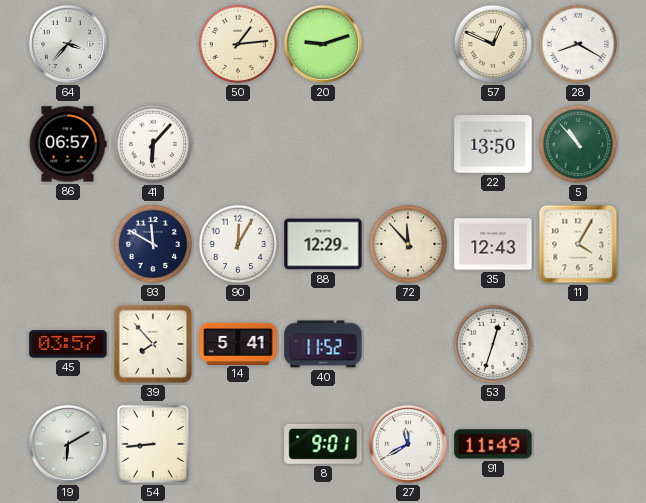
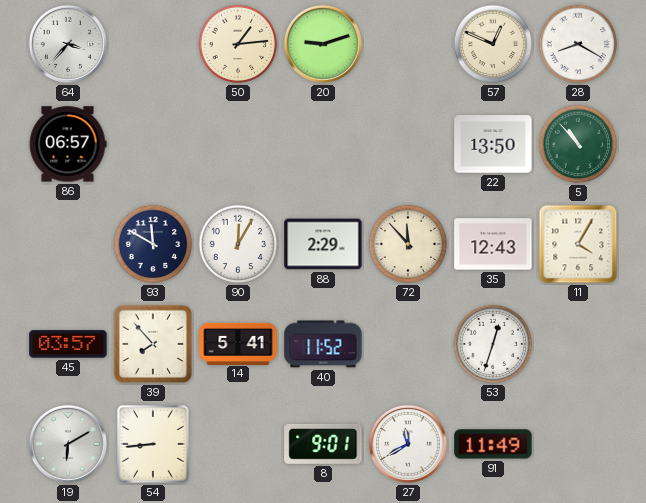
41: 6:07 -> none (153, 144)
88: 12:29 -> 2:29 (323, 244)
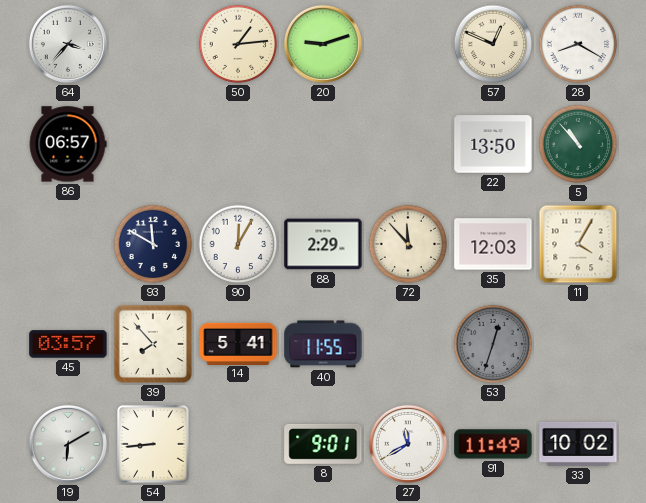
35: 12:43 -> 12:03 (493, 244)
40: 11:52 -> 11:55 (323, 344)
53 dial: white -> grey (493, 344)
33: none -> 10:02 (578, 444)
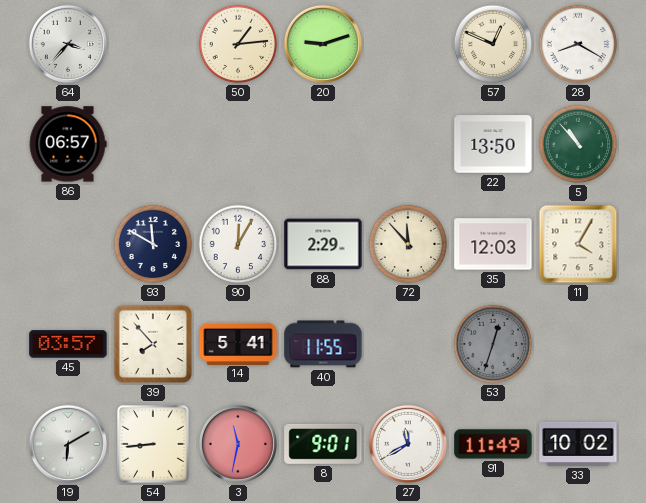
3: none -> 11:32 (238, 444)
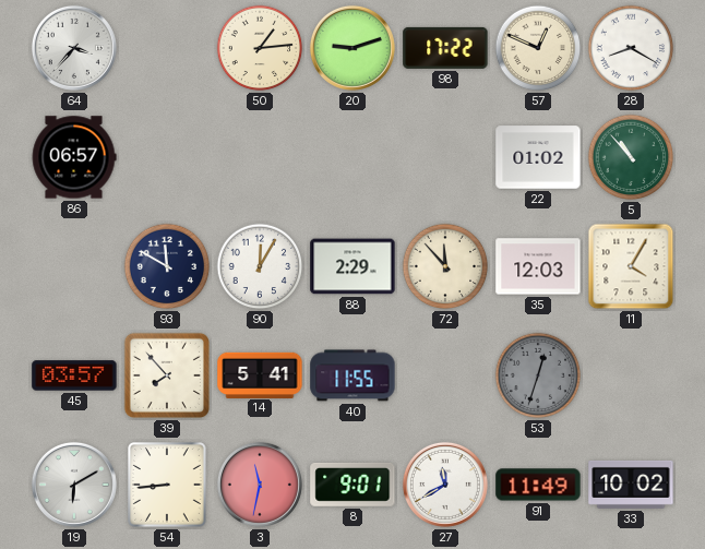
98: none -> 17:22 (445, 48)
22: 13:50 -> 01:02 (538, 157)
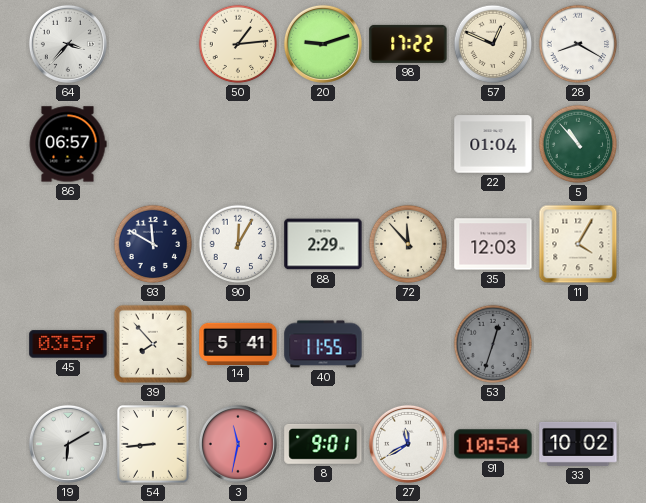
22: 01:02 -> 01:04 (493, 144)
91: 11:49 -> 10:54 (493, 444)
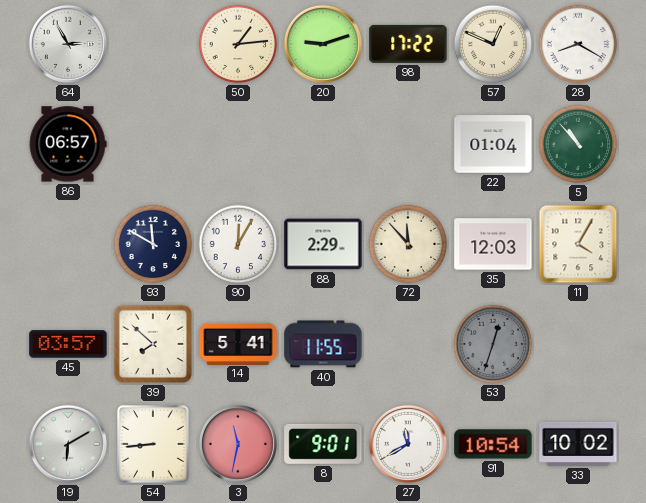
64: 3:37 -> 2:55 (68, 44)
39: 7:53 -> 7:52 (153, 344)
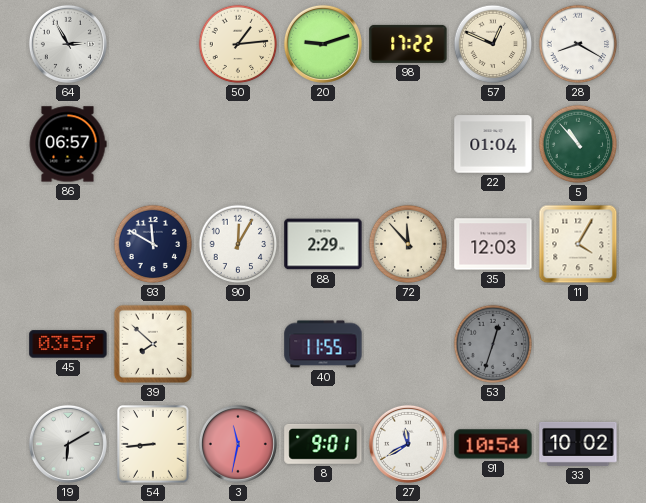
14: 5:41 -> none (238, 343)
